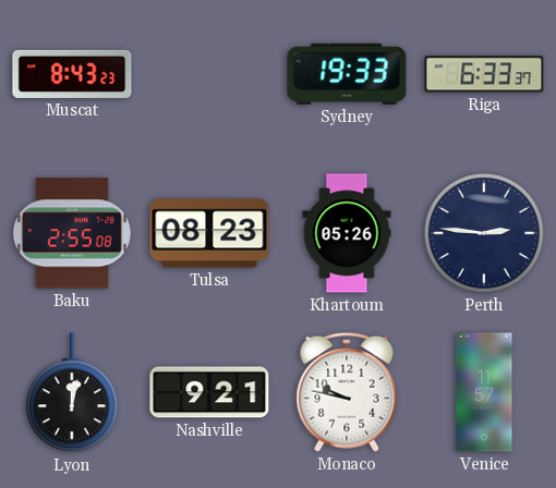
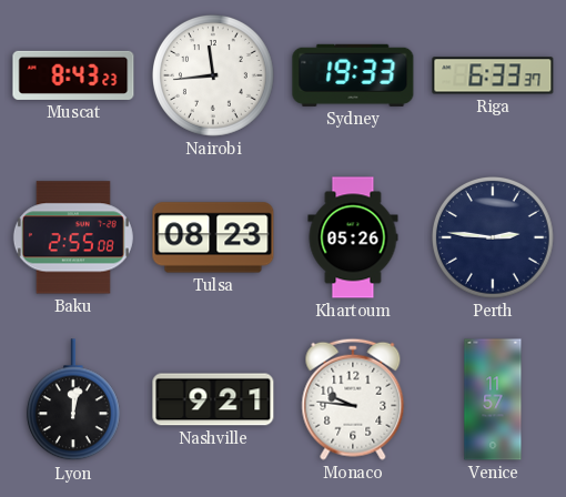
Nairobi: none -> 11:44 (214, 77)
Monaco: 9:47 -> 9:46 (353, 399)
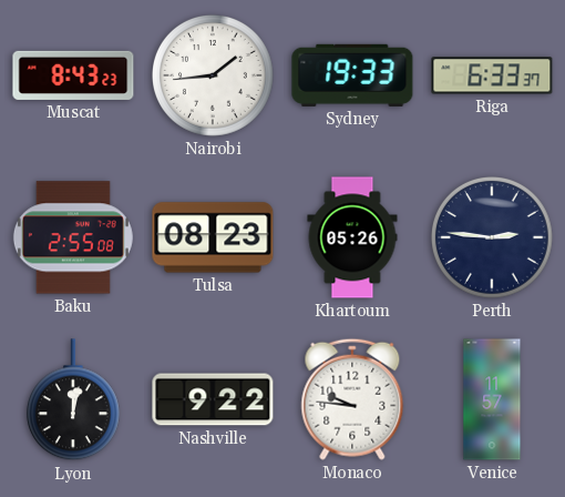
Nairobi: 11:44 -> 1:44 (214, 77)
Nashville: 9:21 -> 9:22 (213, 399)
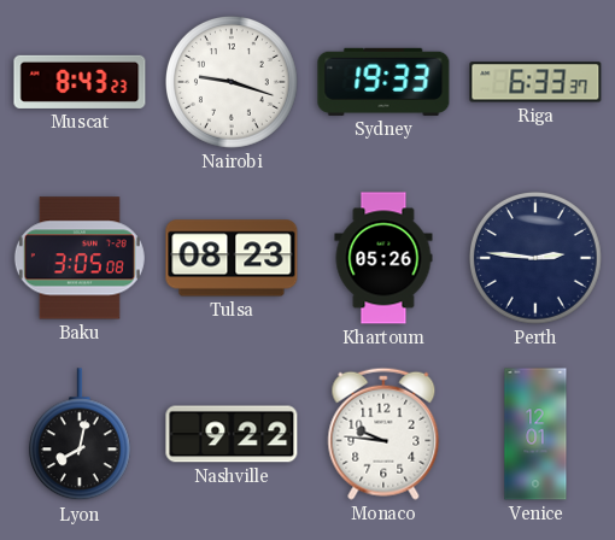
Nairobi: 1:44 -> 9:18 (233, 83)
Baku: 2:55 -> 3:05 (80, 258)
Lyon: 12:02 -> 8:02 (80, 435)
Venice: 11:57 -> 12:01 (535, 434)
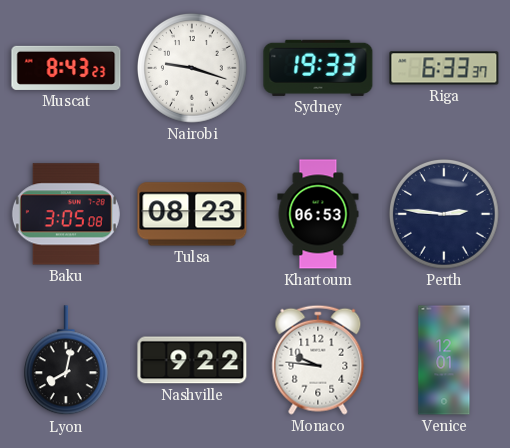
Khartoum: 05:26 -> 06:53 (318, 214)
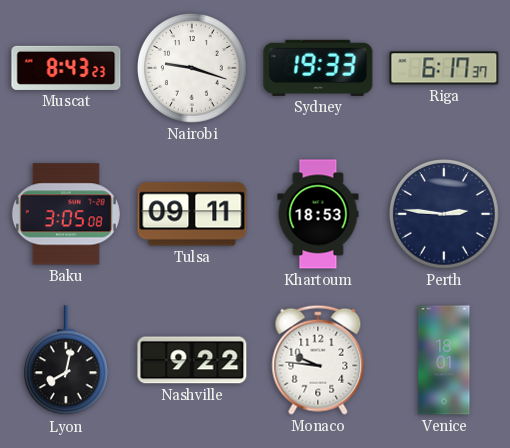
Riga: 6:33 -> 6:17 (444, 68)
Tulsa: 08:23 -> 09:11 (192, 214)
Khartoum: 06:53 -> 18:53 (318, 214)
Venice: 12:01 -> 18:01 (444, 360)
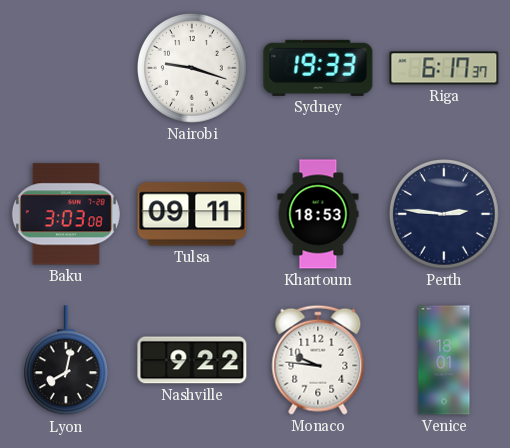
Muscat: 8:43 -> none (66, 68)
Baku: 3:05 -> 3:03 (66, 214)
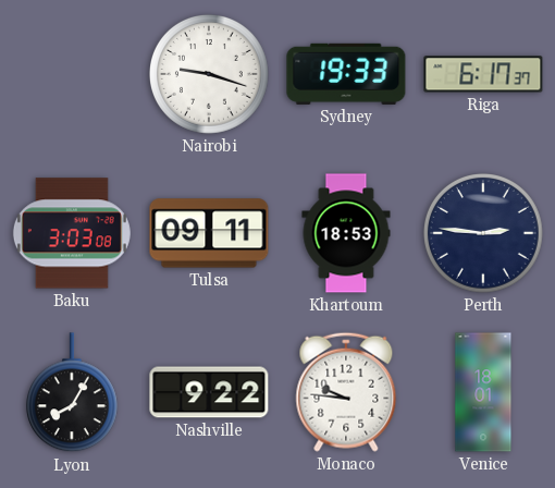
Lyon: 8:02 -> 8:05 (72, 393)
